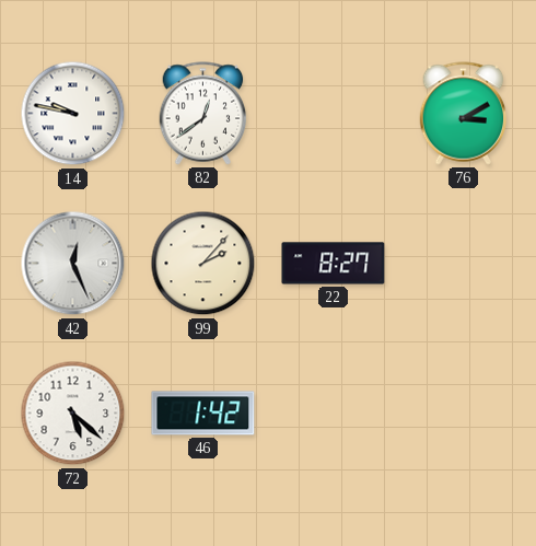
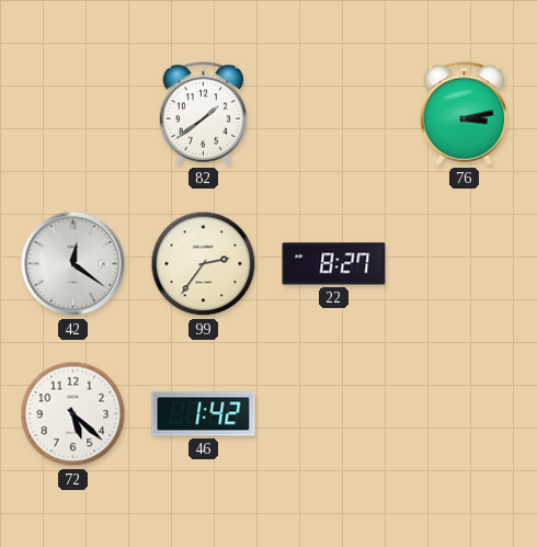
14: 9:47 -> none (73, 114)
82: 12:39 -> 1:39 (204, 114)
76: 3:10 -> 3:13 (465, 114)
42: 12:26 -> 12:21 (73, 264)
99: 2:07 -> 2:36 (204, 264)
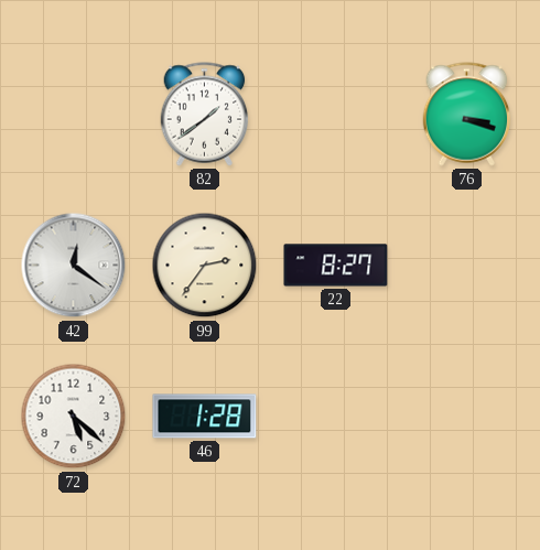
76: 3:13 -> 3:18 (467, 115)
46: 1:42 -> 1:28 (205, 417)
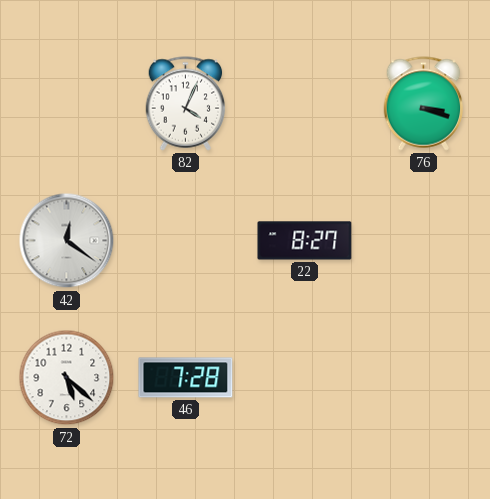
82: 1:39 -> 4:04 (186, 104)
99: 2:36 -> none (205, 266)
46: 1:28 -> 7:28 (186, 378)
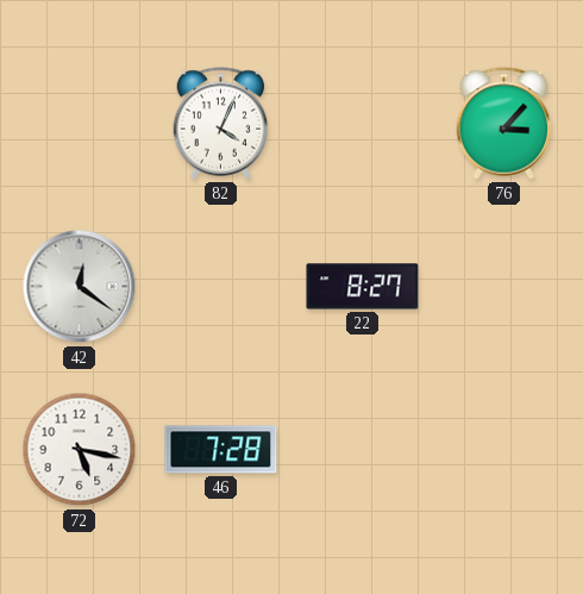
76: 3:18 -> 3:07 (504, 124)
72: 5:22 -> 5:17 (80, 450)
